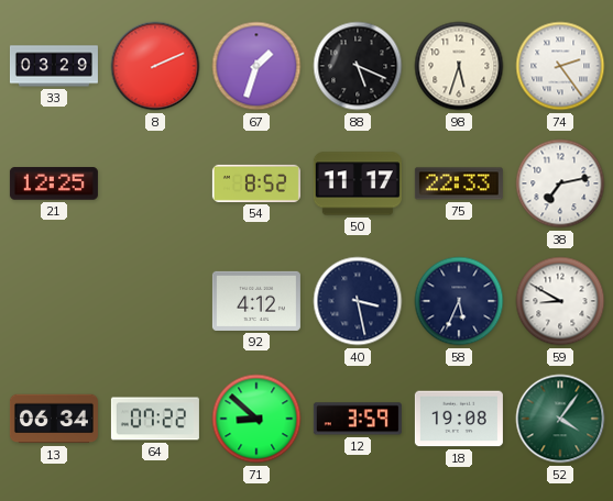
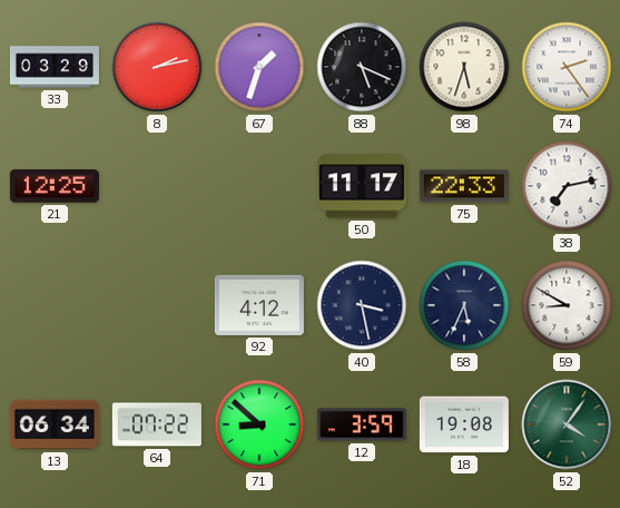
8: 2:11 -> 2:13 (157, 67)
54: 8:52 -> none (256, 183)
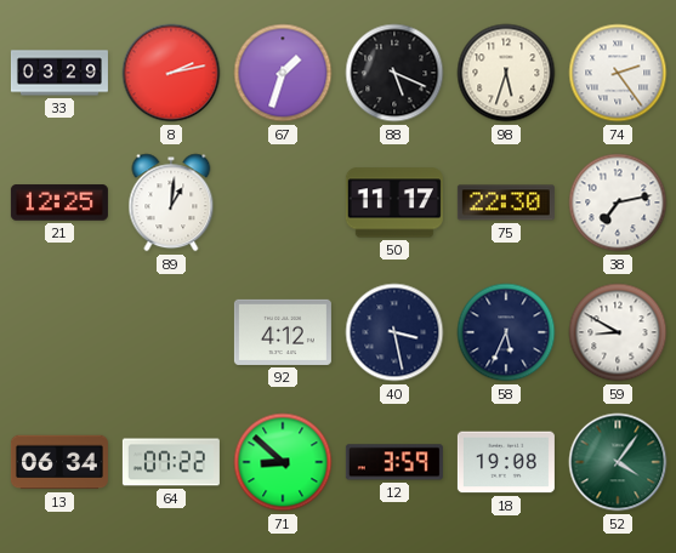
89: none -> 1:01 (171, 203)
75: 22:33 -> 22:30 (506, 203)
